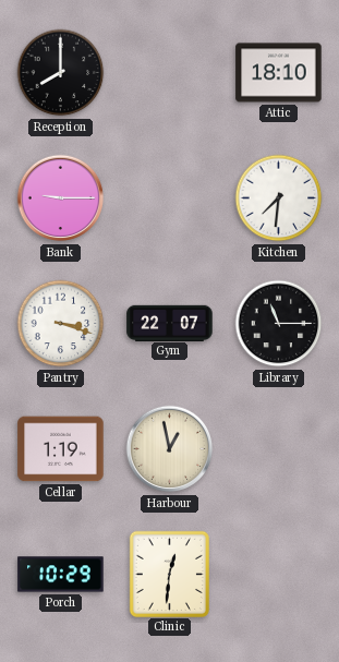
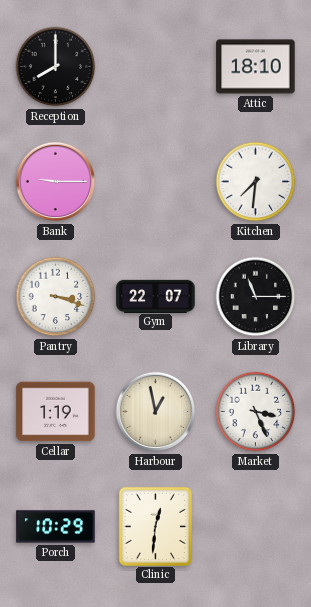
Market: none -> 3:26 (256, 412)
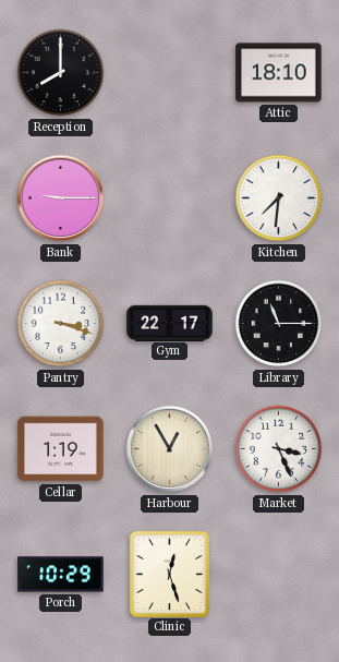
Gym: 22:07 -> 22:17 (170, 323)
Harbour: 12:58 -> 12:55 (170, 449)
Clinic: 12:31 -> 12:27 (169, 574)
